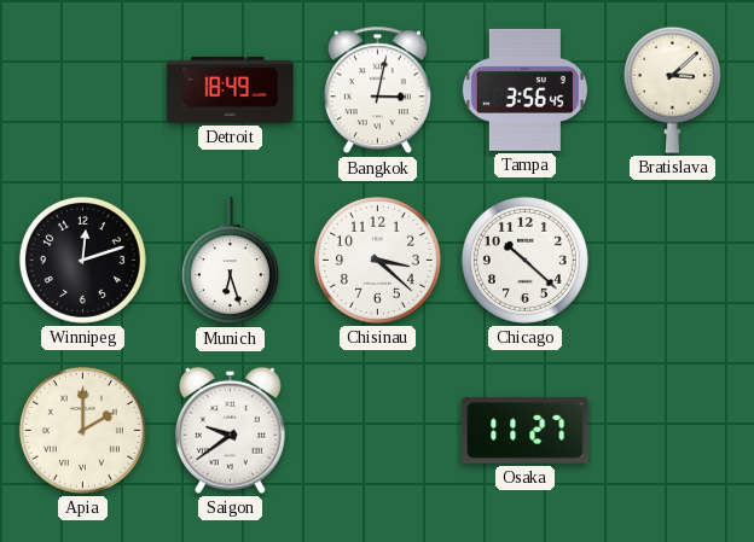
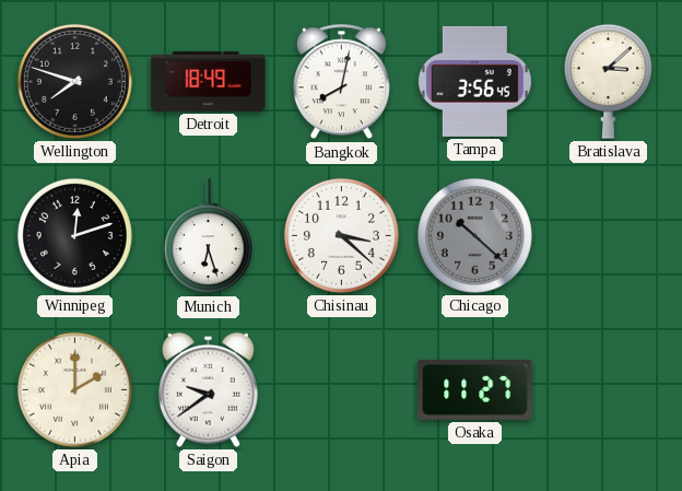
Wellington: none -> 7:48 (74, 81)
Bangkok: 3:02 -> 8:02 (341, 82)
Chicago dial: white -> grey (474, 235)
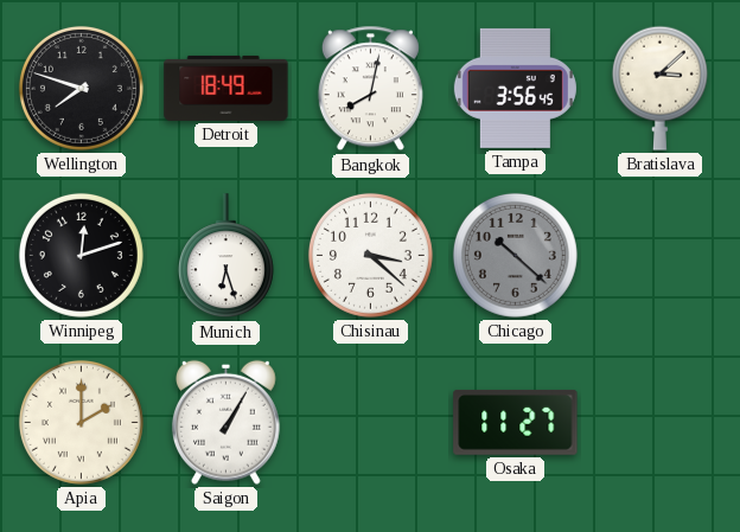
Saigon: 9:39 -> 1:05 (225, 422)
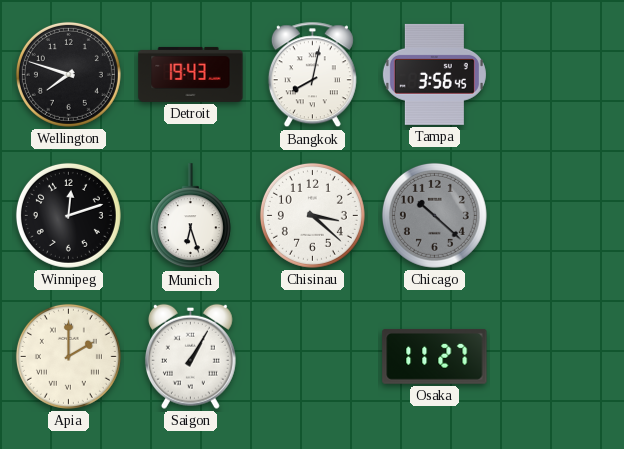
Detroit: 18:49 -> 19:43 (191, 74)
Bratislava: 3:08 -> none (659, 88)
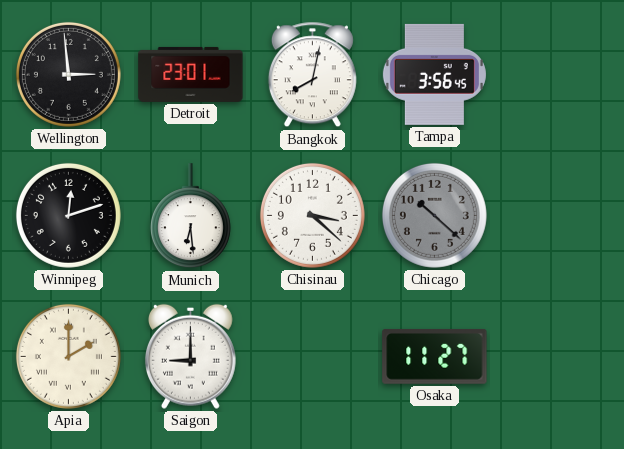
Wellington: 7:48 -> 2:59 (68, 74)
Detroit: 19:43 -> 23:01 (191, 74)
Munich: 6:27 -> 6:29 (190, 216)
Saigon: 1:05 -> 9:00 (190, 356)
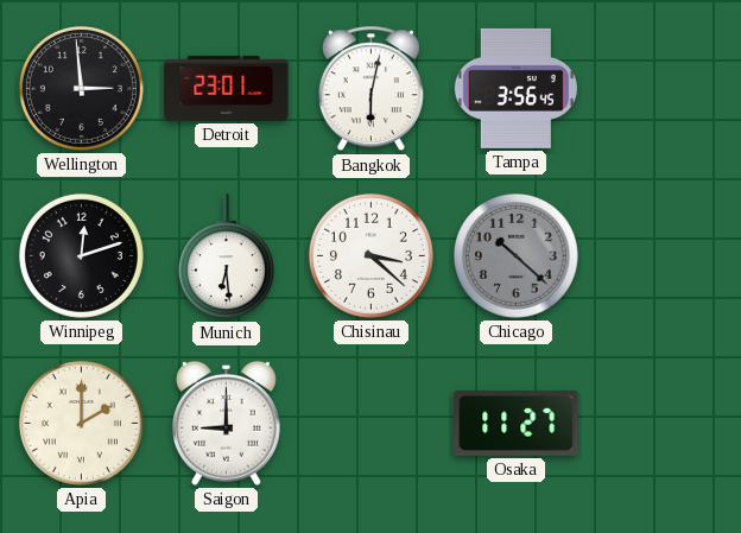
Bangkok: 8:02 -> 6:02 (370, 89)
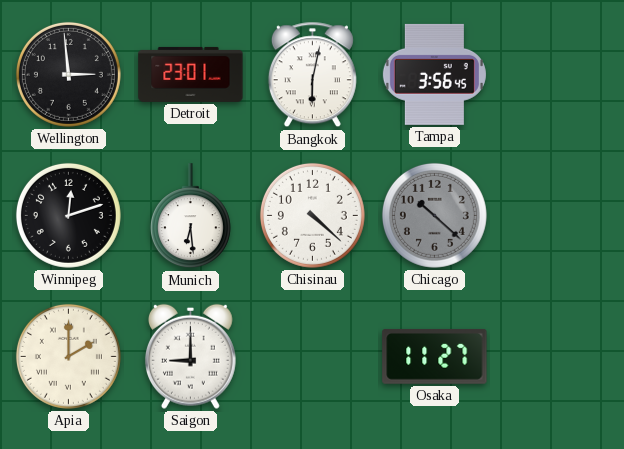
Chisinau: 3:22 -> 4:22 (312, 215)
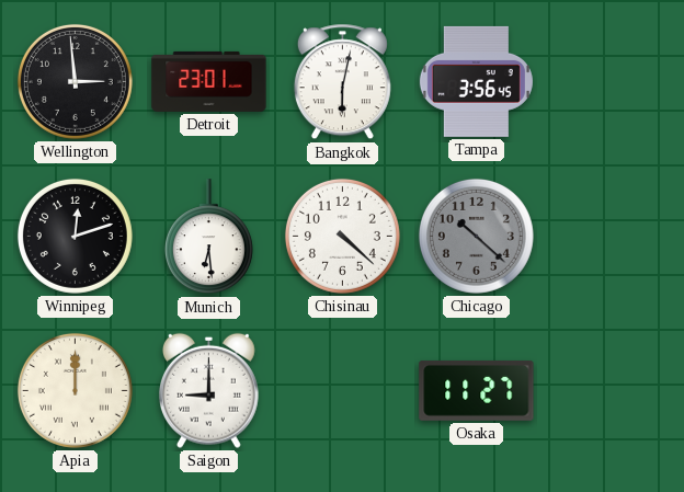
Apia: 2:00 -> 12:00 (75, 390)
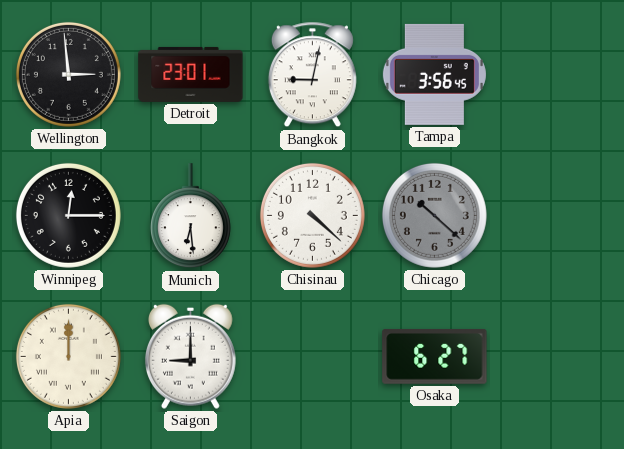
Bangkok: 6:02 -> 9:02 (312, 75)
Winnipeg: 12:12 -> 12:15 (68, 215)
Osaka: 11:27 -> 6:27 (435, 356)
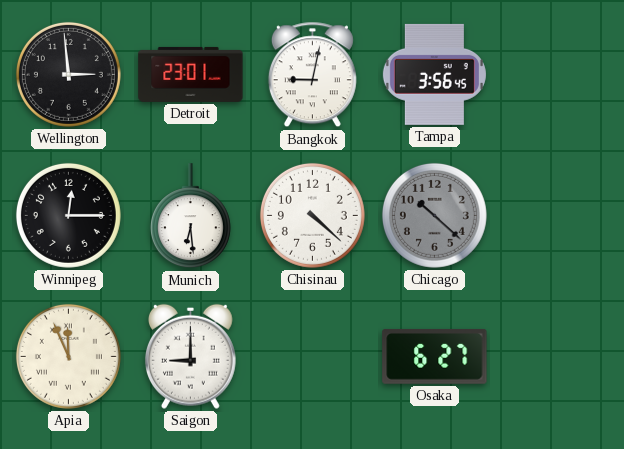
Apia: 12:00 -> 11:56 (68, 356)
